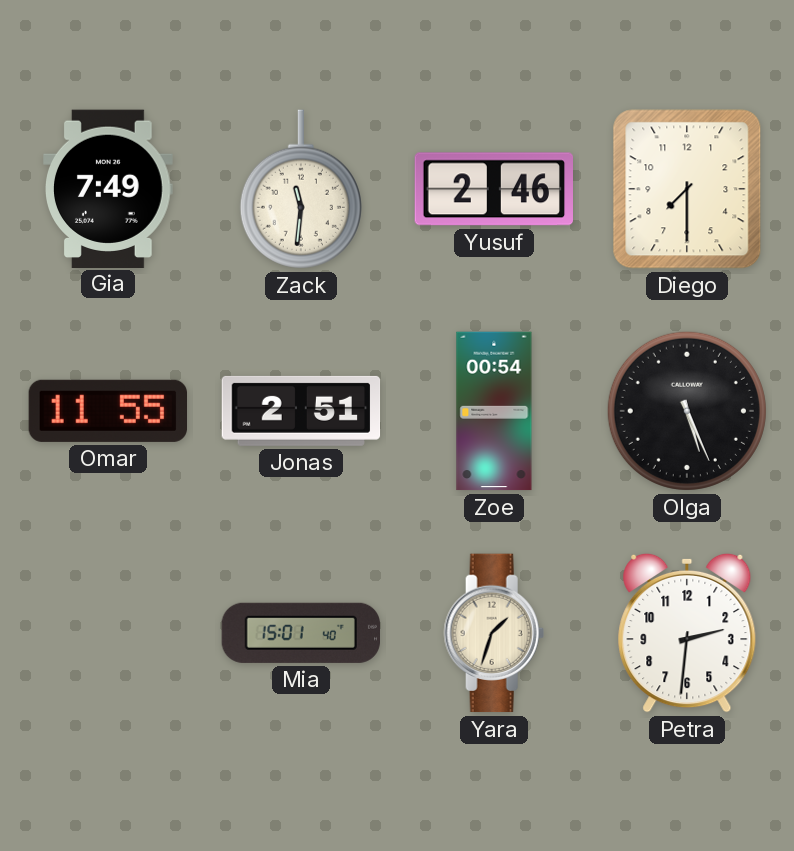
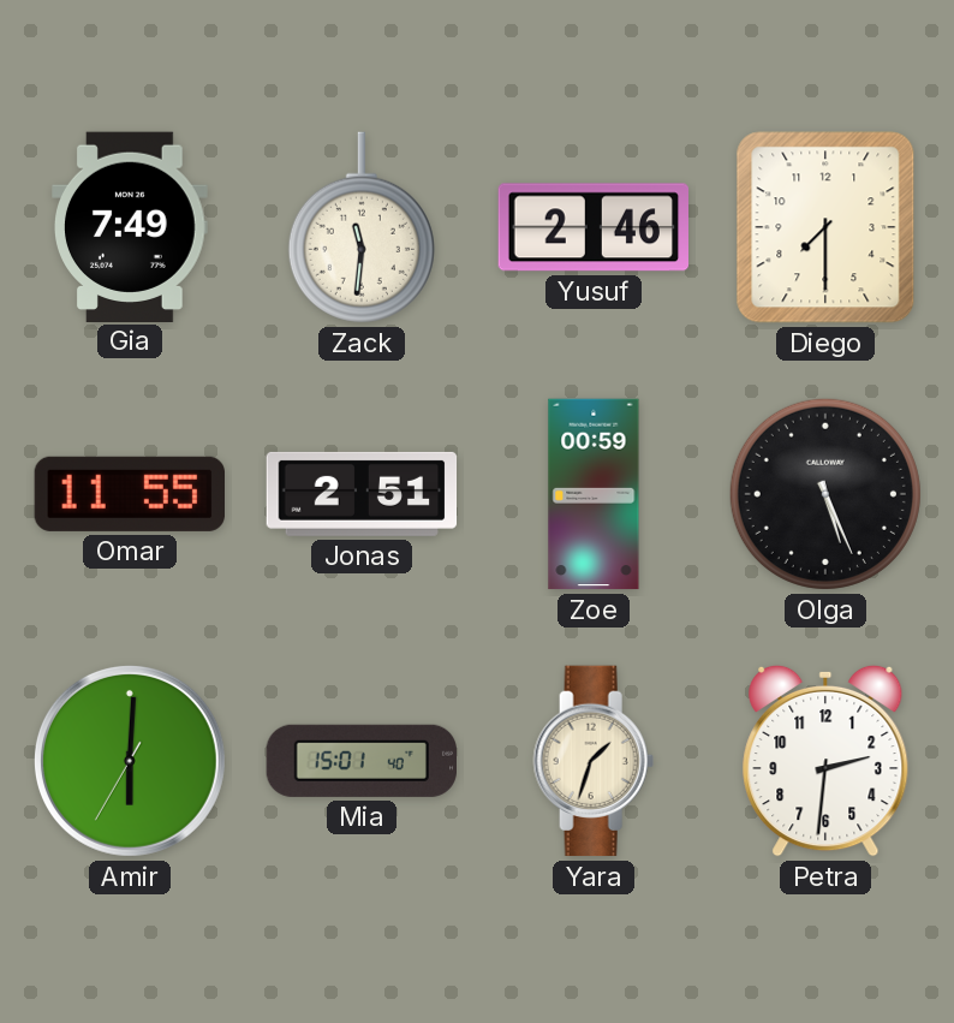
Zoe: 00:54 -> 00:59 (594, 494)
Amir: none -> 6:00 (130, 761)
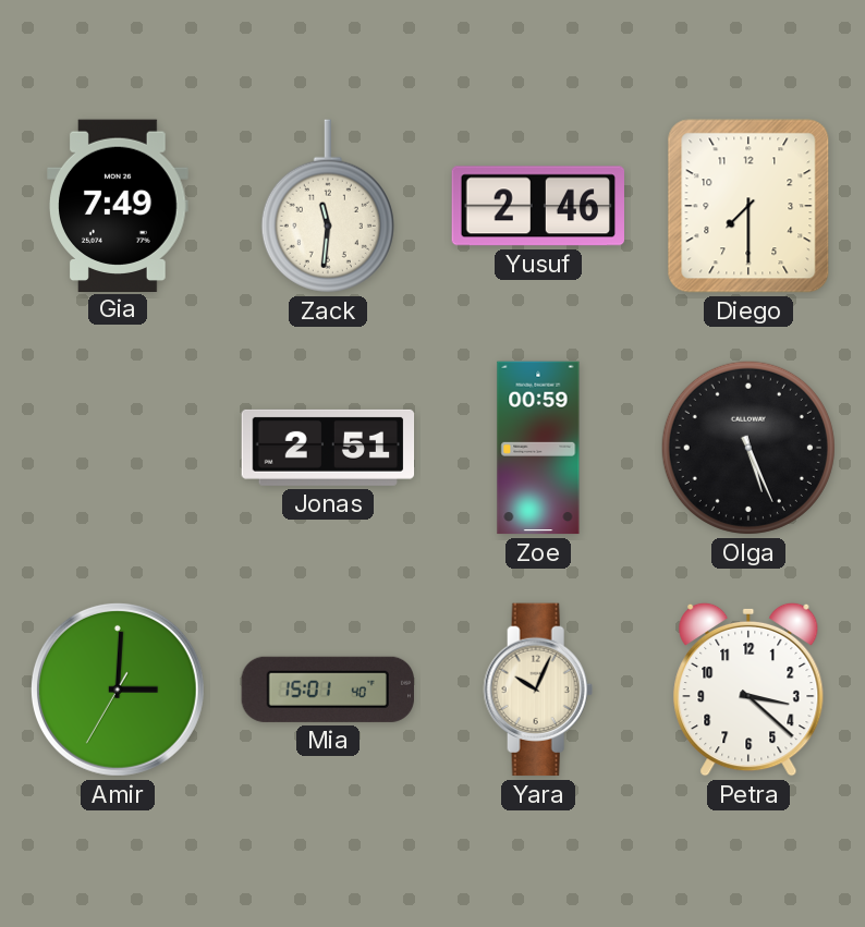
Omar: 11:55 -> none (129, 494)
Amir: 6:00 -> 3:00 (118, 690)
Yara: 1:33 -> 10:04 (538, 690)
Petra: 2:31 -> 3:22 (748, 690)
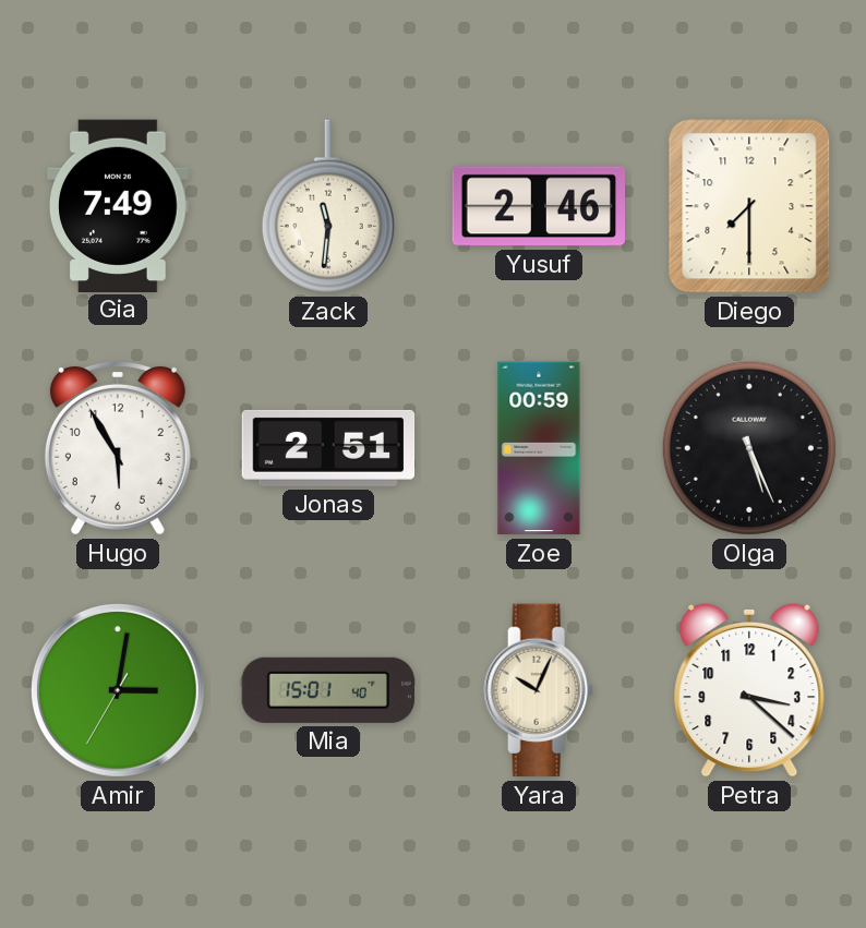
Hugo: none -> 5:55 (118, 449)
Amir: 3:00 -> 3:01 (118, 690)
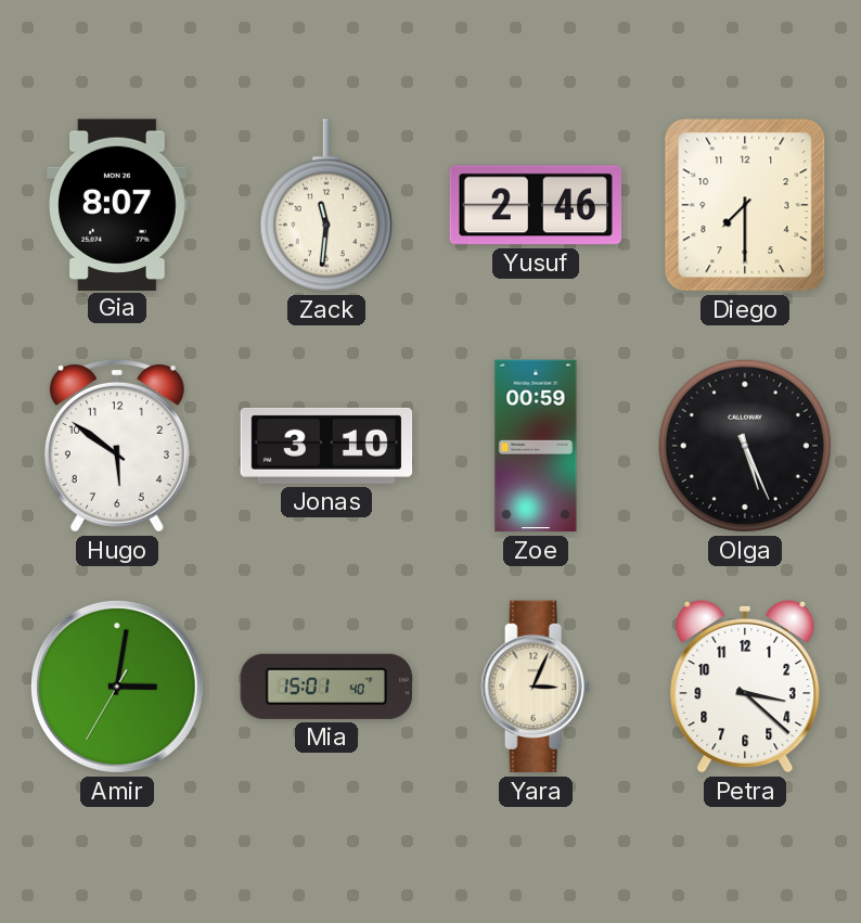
Gia: 7:49 -> 8:07 (117, 204)
Hugo: 5:55 -> 5:51 (117, 447)
Jonas: 2:51 -> 3:10 (326, 446)
Yara: 10:04 -> 3:04 (536, 687)
